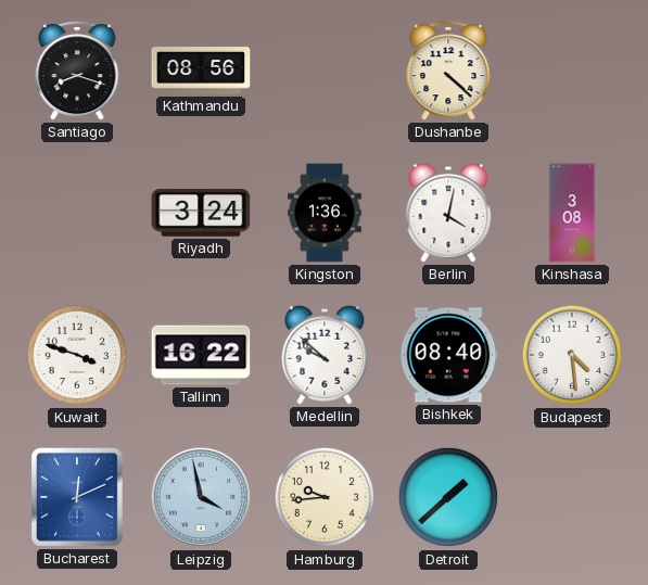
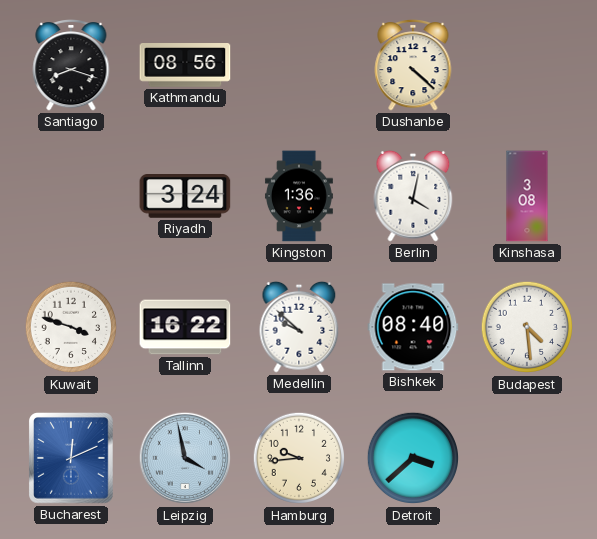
Detroit: 1:38 -> 3:38 (413, 458)
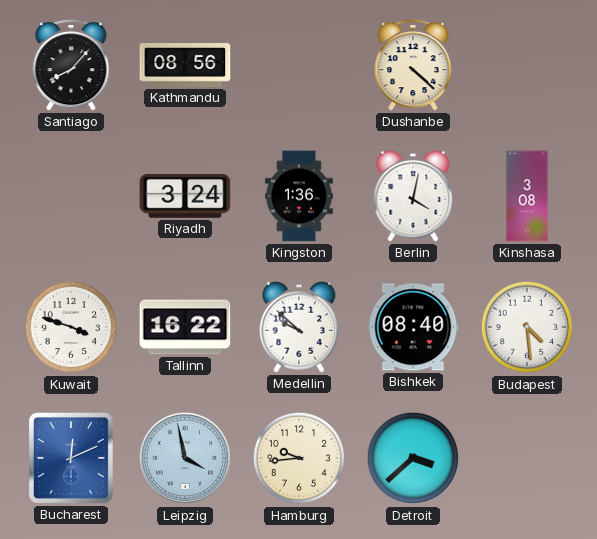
Santiago: 8:18 -> 8:07 (71, 66)
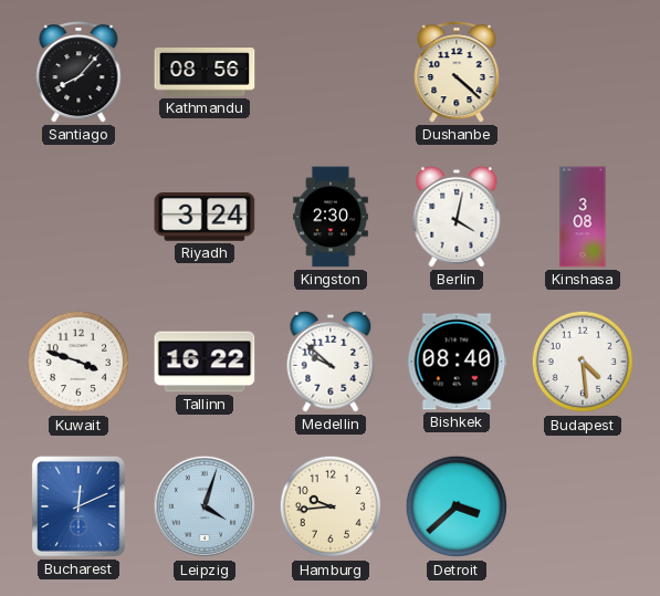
Kingston: 1:36 -> 2:30 (331, 217)
Leipzig: 3:58 -> 4:03 (205, 506)
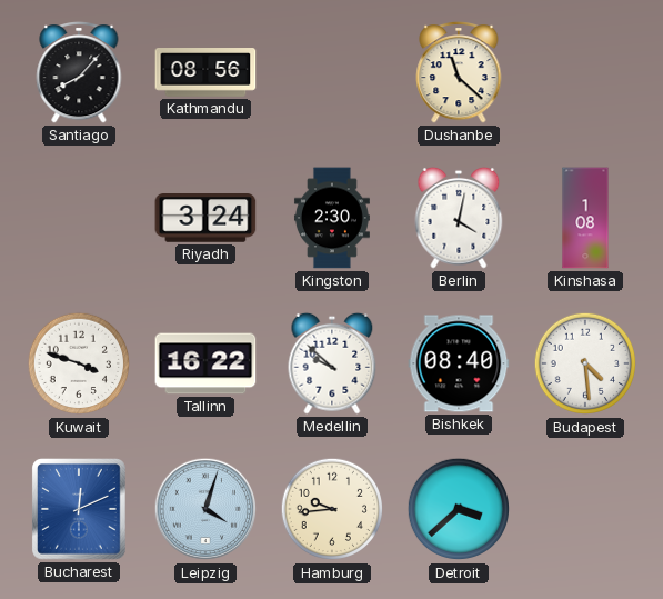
Dushanbe: 4:22 -> 11:22 (459, 73)
Kinshasa: 3:08 -> 1:08 (585, 218)
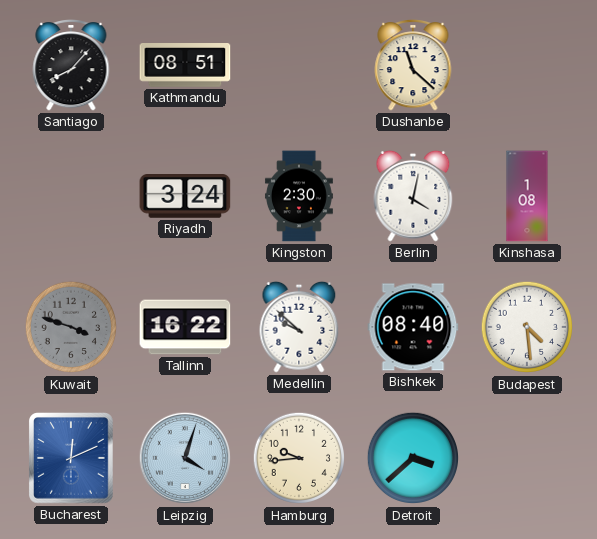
Kathmandu: 08:56 -> 08:51 (185, 66)
Kuwait dial: white -> grey (71, 327)
